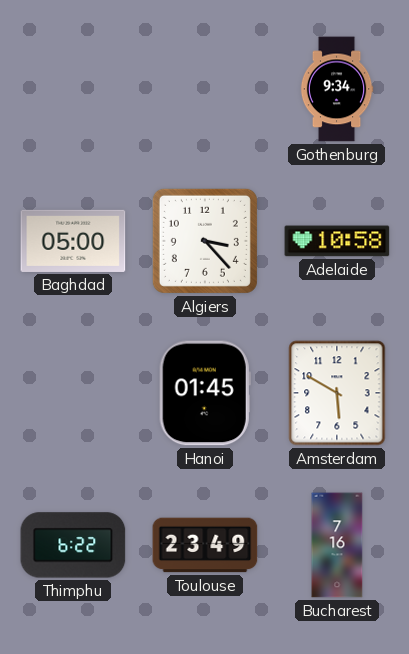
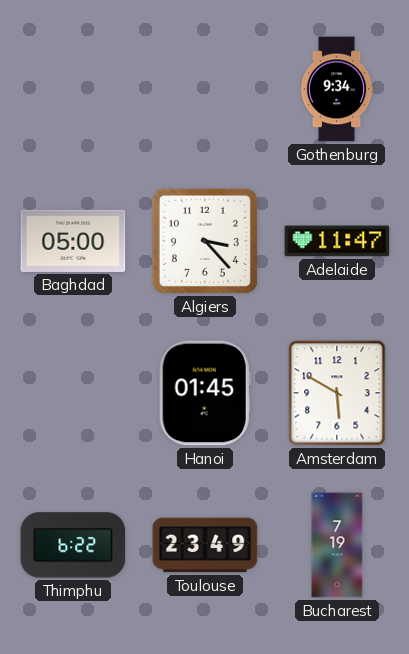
Adelaide: 10:58 -> 11:47 (337, 241)
Bucharest: 7:16 -> 7:19 (337, 545)
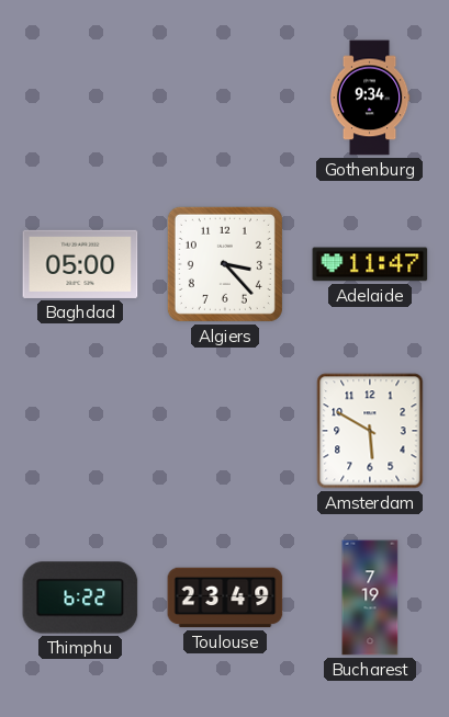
Hanoi: 01:45 -> none (205, 393)
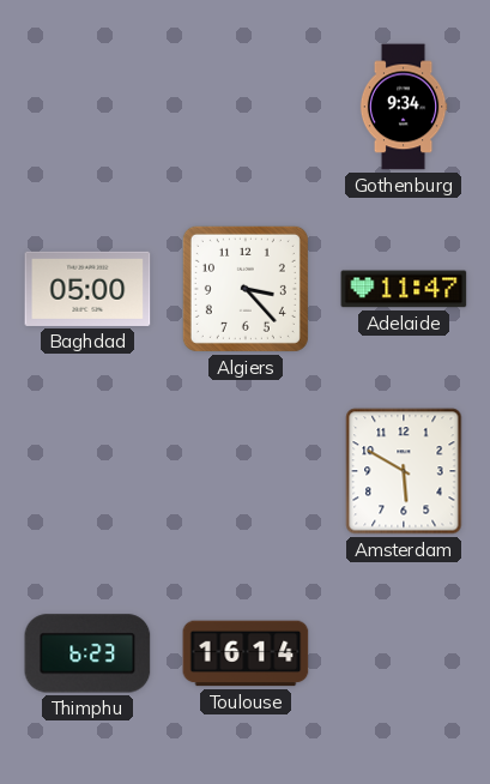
Thimphu: 6:22 -> 6:23 (87, 653)
Toulouse: 23:49 -> 16:14 (246, 653)
Bucharest: 7:19 -> none (370, 597)
